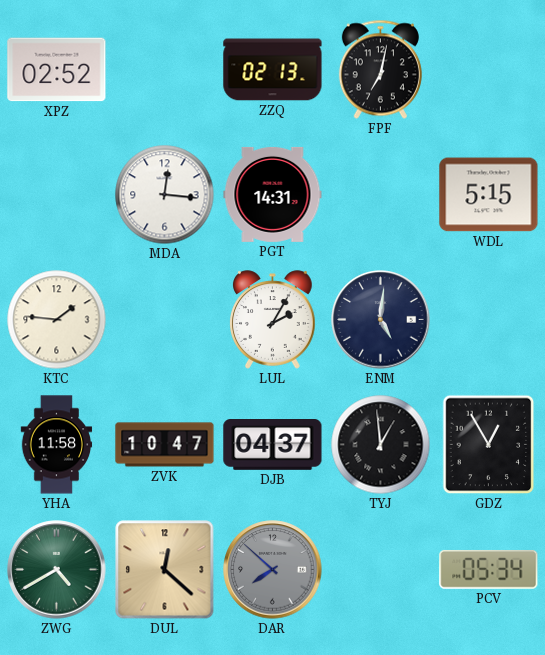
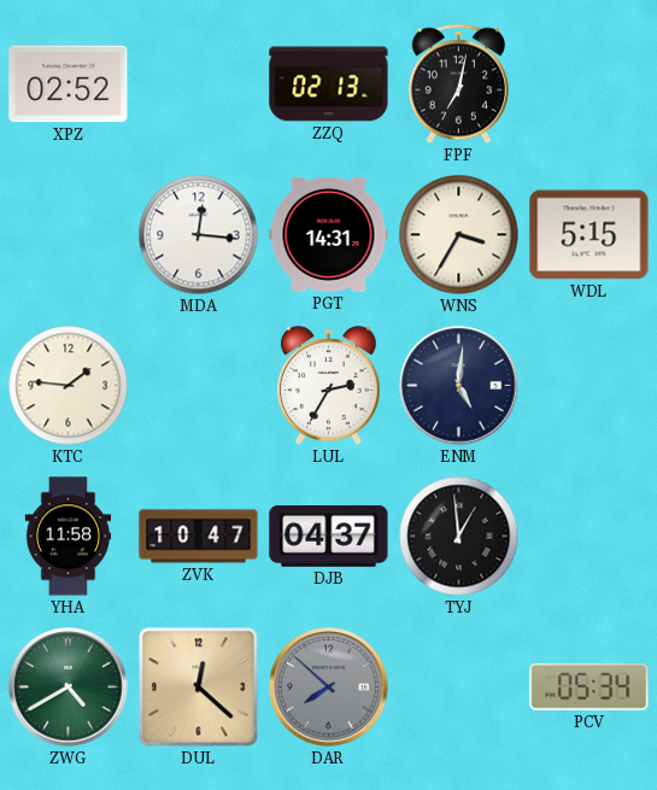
WNS: none -> 3:35 (459, 235)
LUL: 2:05 -> 2:35 (329, 386)
GDZ: 12:55 -> none (489, 445)
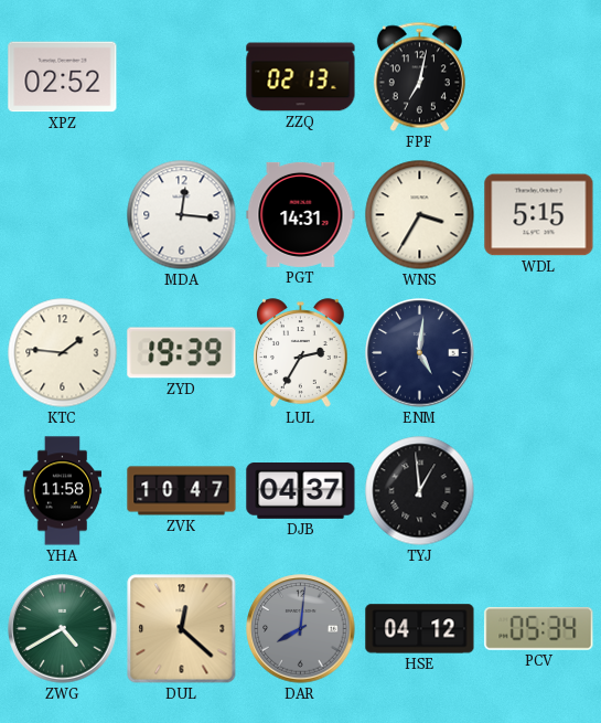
ZYD: none -> 19:39 (182, 353)
DAR: 7:52 -> 8:01 (301, 629)
HSE: none -> 04:12 (420, 629)
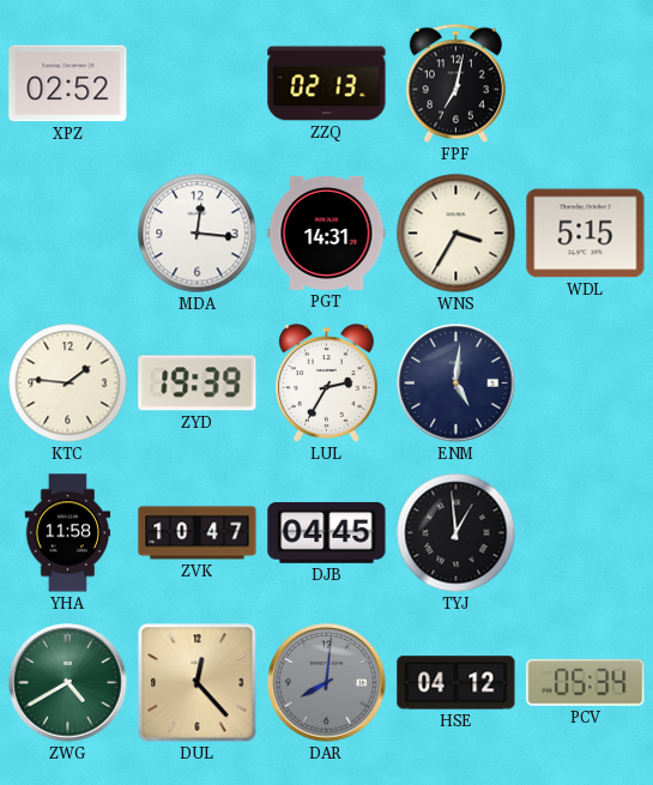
DJB: 04:37 -> 04:45 (327, 533)
DUL: 12:22 -> 12:23 (198, 683)
